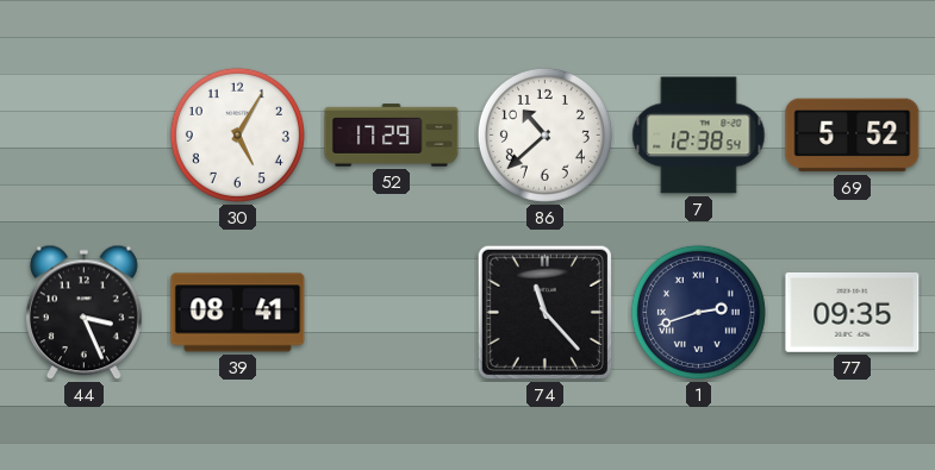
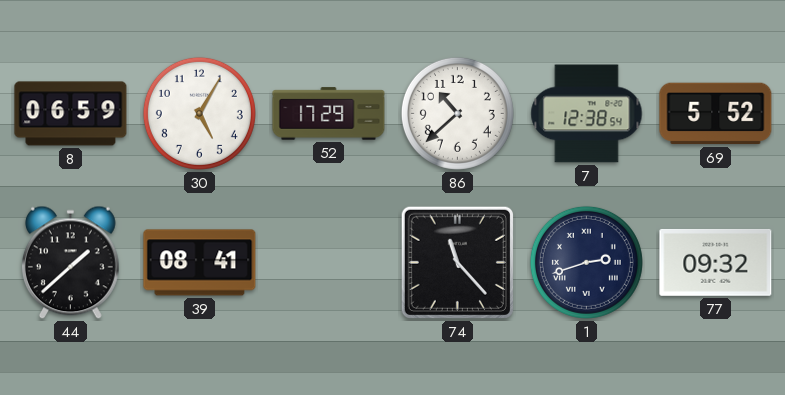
8: none -> 06:59 (71, 114)
44: 3:26 -> 1:38 (70, 263)
77: 09:35 -> 09:32 (716, 262)
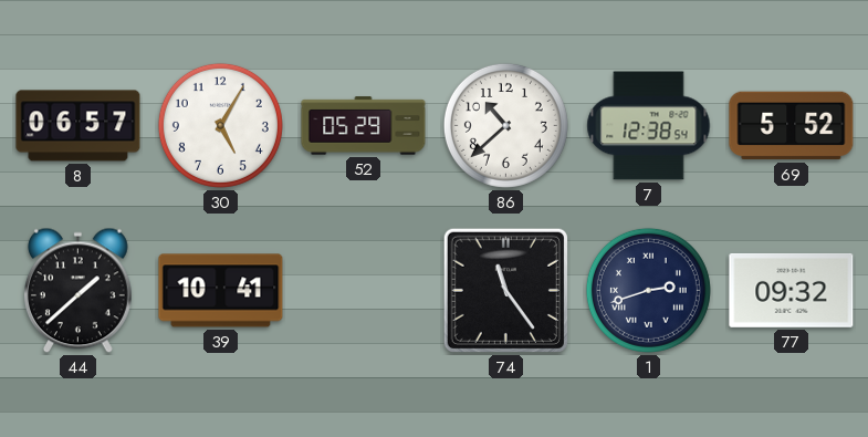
8: 06:59 -> 06:57 (79, 126)
52: 17:29 -> 05:29 (364, 126)
39: 08:41 -> 10:41 (221, 291)
74: 11:23 -> 11:24 (505, 290)
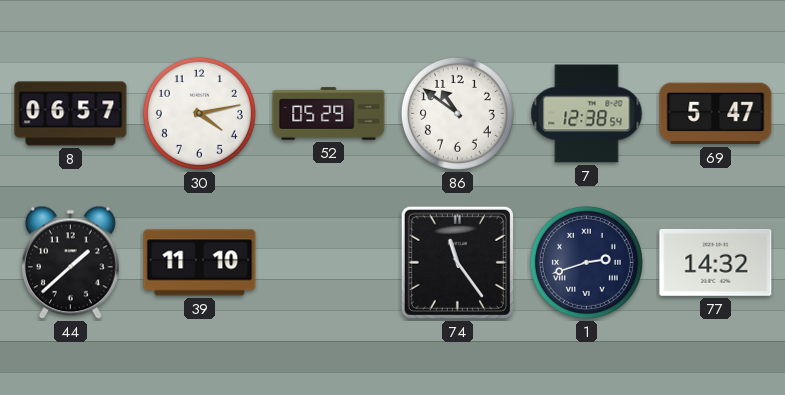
30: 5:05 -> 4:13 (199, 113)
86: 10:38 -> 10:51 (457, 113)
69: 5:52 -> 5:47 (716, 114)
39: 10:41 -> 11:10 (200, 263)
77: 09:32 -> 14:32 (716, 262)
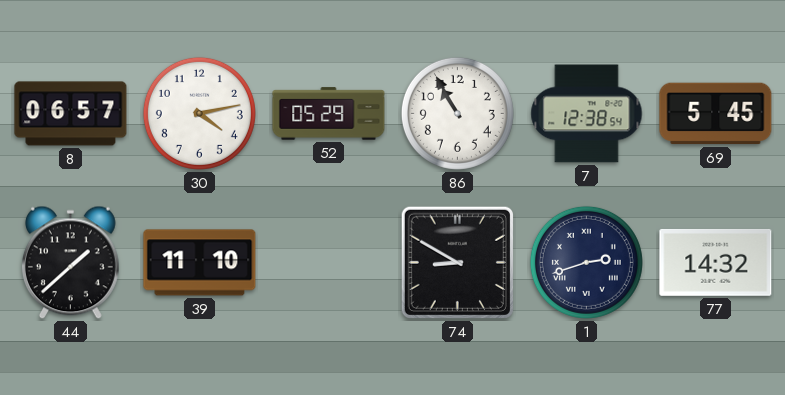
86: 10:51 -> 10:55 (457, 113)
69: 5:47 -> 5:45 (716, 114)
74: 11:24 -> 8:50 (457, 262)
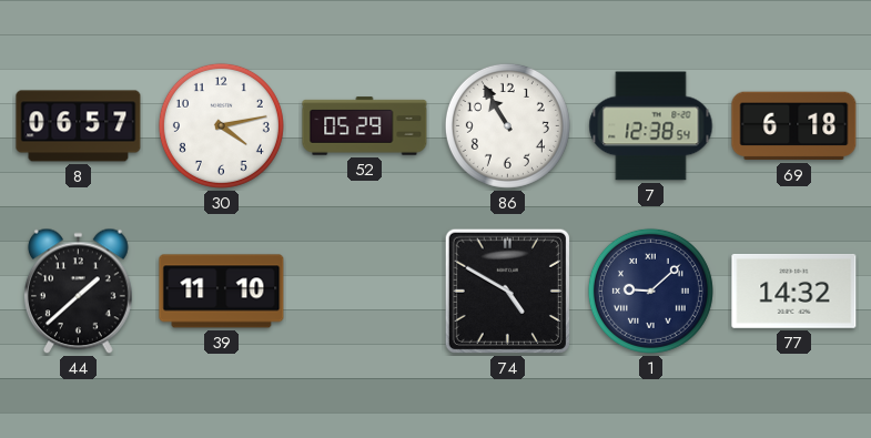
69: 5:45 -> 6:18 (794, 126)
74: 8:50 -> 4:50 (507, 291)
1: 2:42 -> 9:08 (650, 291)
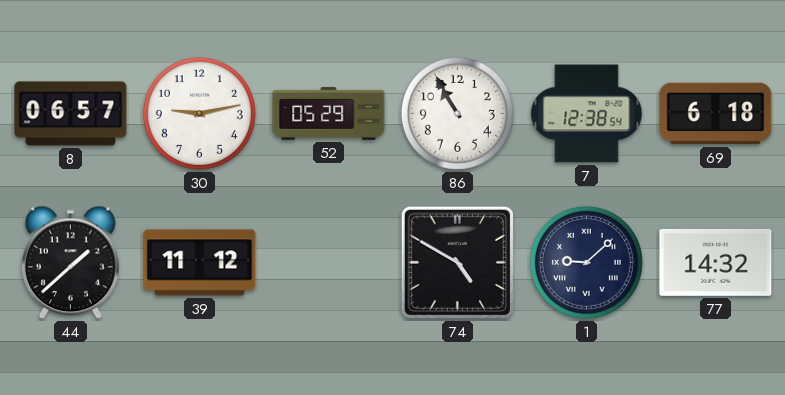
30: 4:13 -> 9:13 (199, 113)
39: 11:10 -> 11:12 (200, 263)
